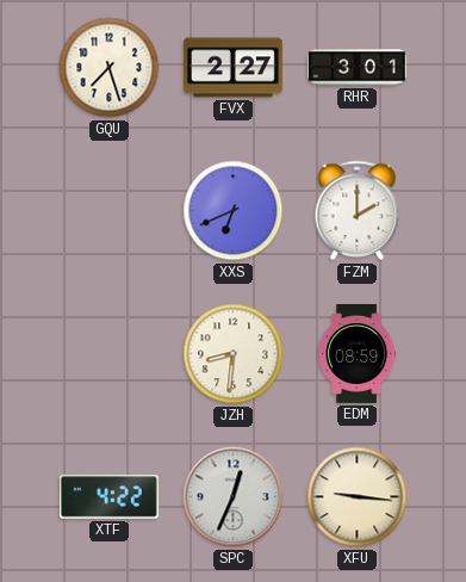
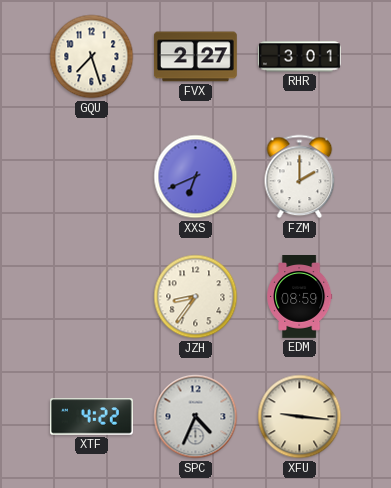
JZH: 8:31 -> 8:36 (196, 297)
SPC: 12:34 -> 4:34 (196, 417)
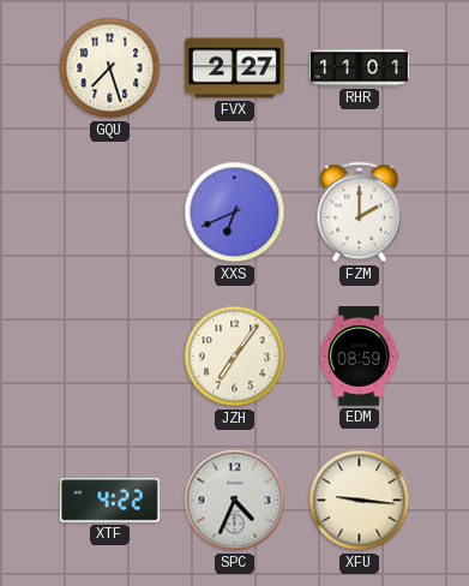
RHR: 3:01 -> 11:01 (360, 68)
JZH: 8:36 -> 7:06 (235, 357)
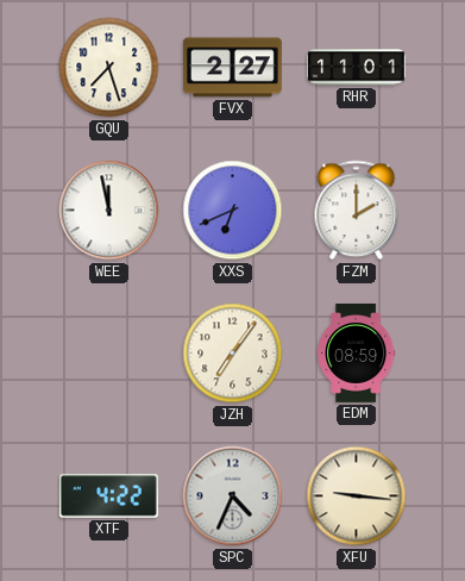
WEE: none -> 11:58 (109, 211)
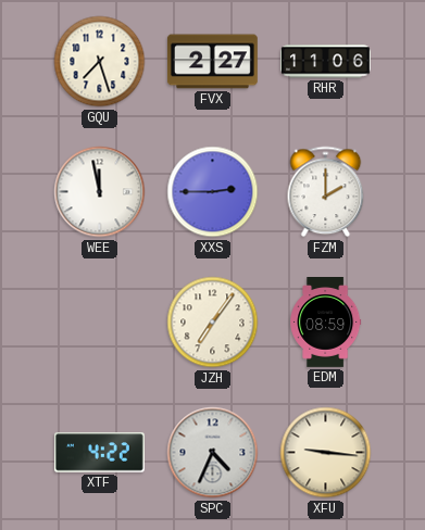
RHR: 11:01 -> 11:06 (326, 62)
XXS: 6:41 -> 2:45 (213, 192)
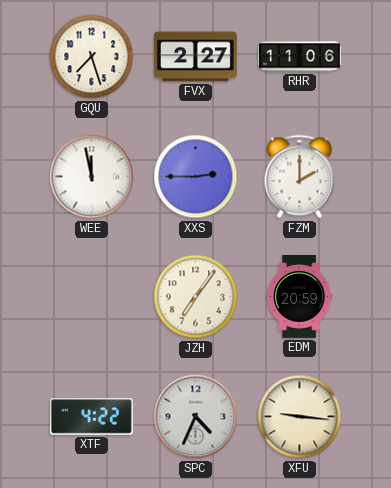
EDM: 08:59 -> 20:59 (300, 297)
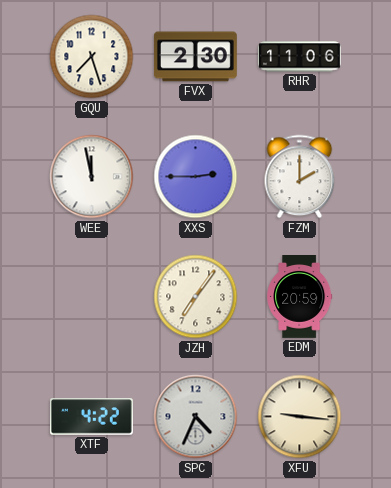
FVX: 2:27 -> 2:30 (195, 57)
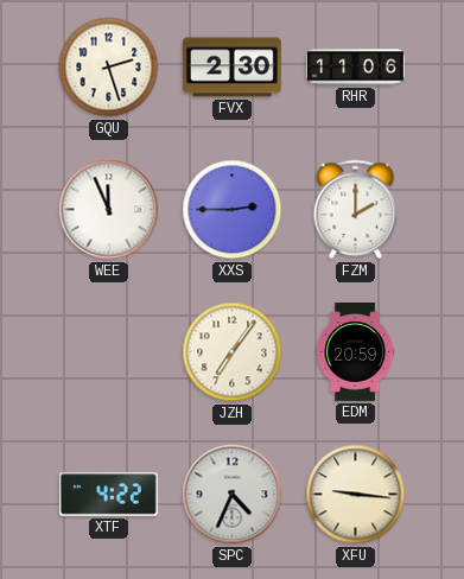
GQU: 7:27 -> 2:27 (109, 68)
WEE: 11:58 -> 11:56 (109, 210)
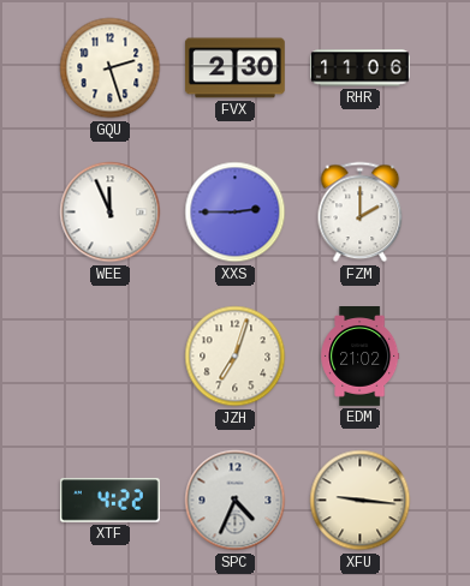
JZH: 7:06 -> 7:03 (236, 357)
EDM: 20:59 -> 21:02 (361, 357)
